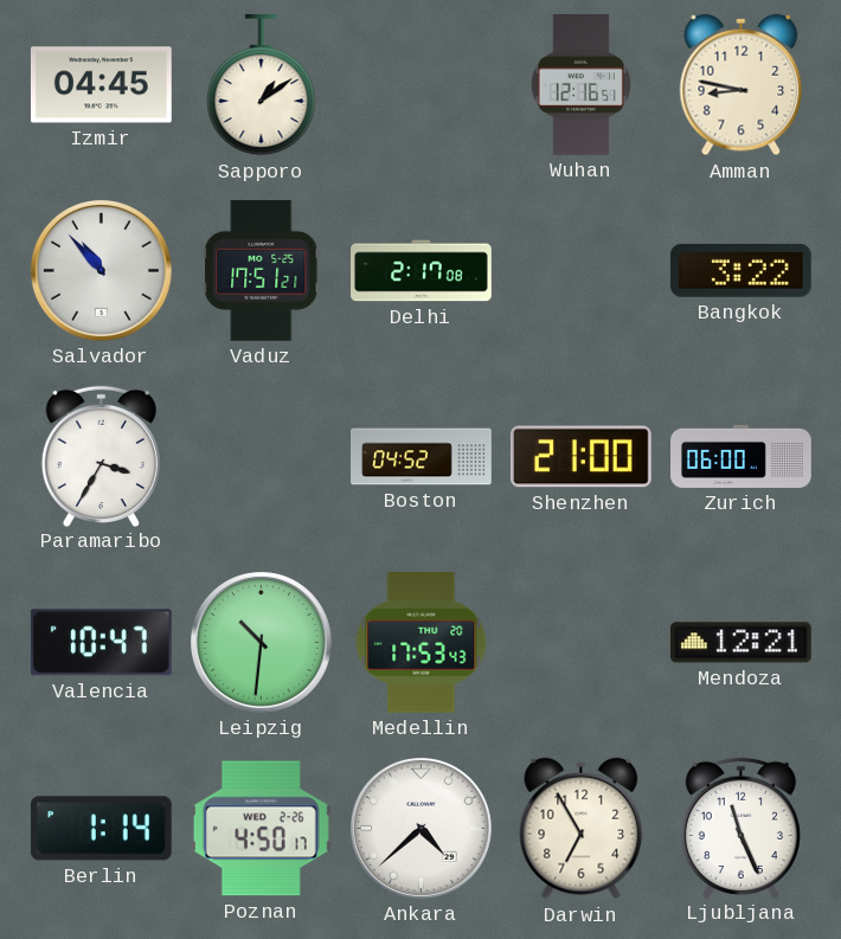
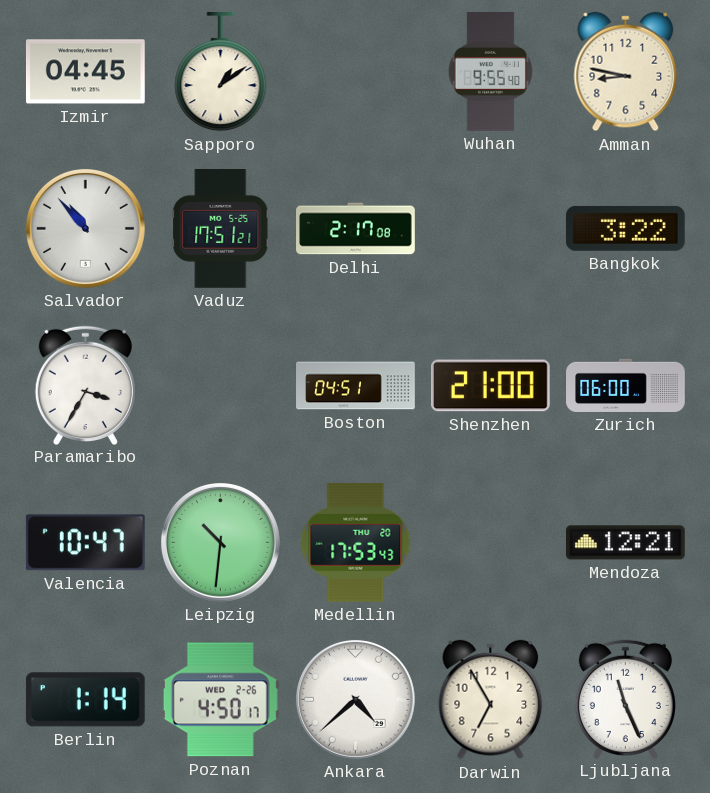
Wuhan: 12:16 -> 9:55 (490, 72)
Boston: 04:52 -> 04:51 (356, 386)
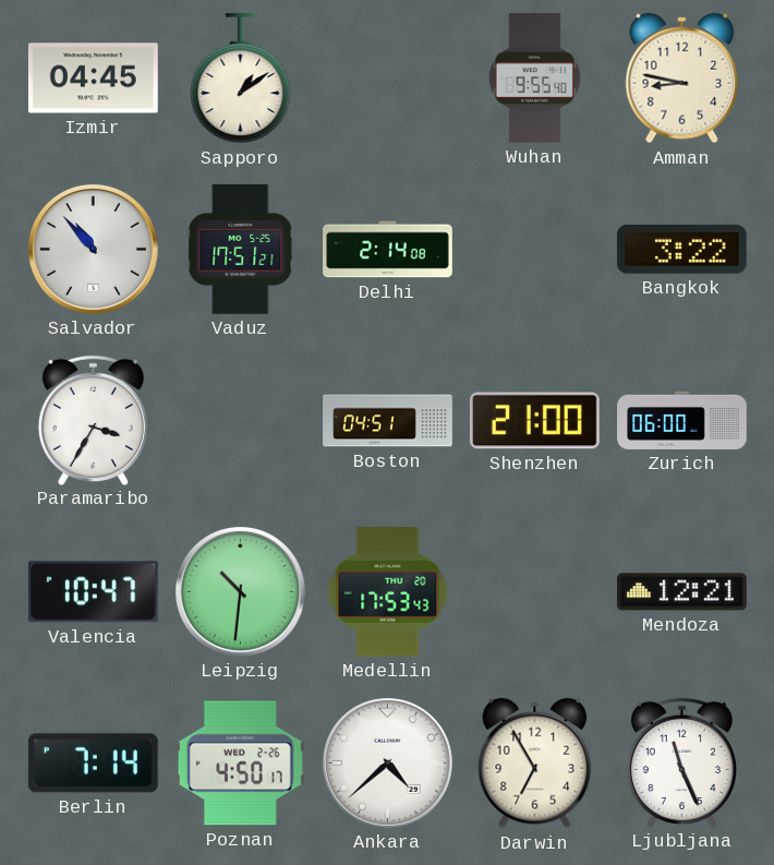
Delhi: 2:17 -> 2:14 (388, 250)
Berlin: 1:14 -> 7:14 (93, 764)
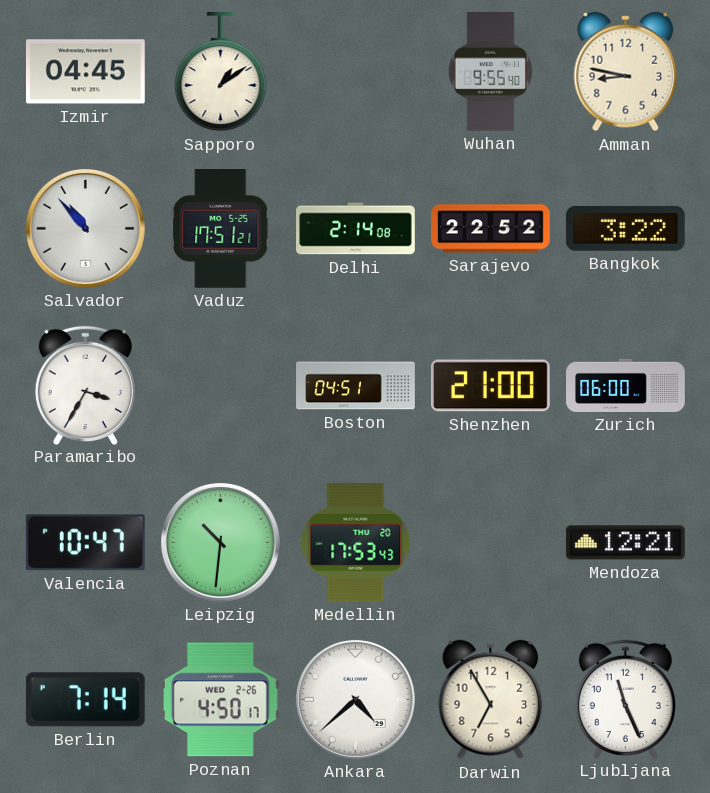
Sarajevo: none -> 22:52 (491, 229)
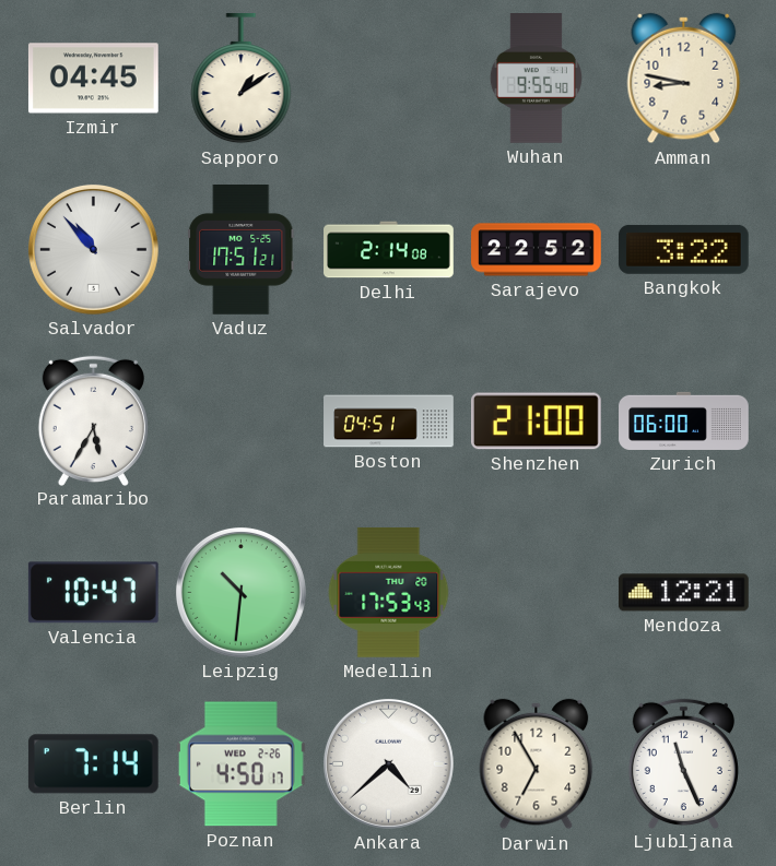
Paramaribo: 3:35 -> 5:35 (93, 420)
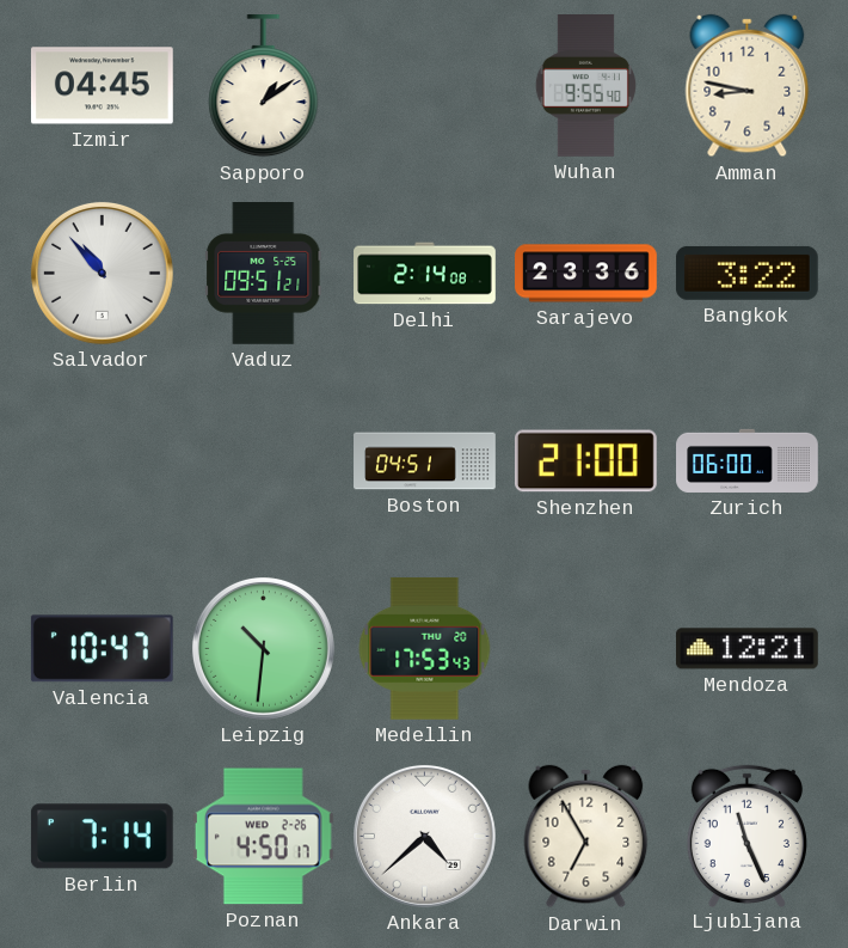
Vaduz: 17:51 -> 09:51 (264, 274)
Sarajevo: 22:52 -> 23:36 (586, 274)
Paramaribo: 5:35 -> none (93, 420)
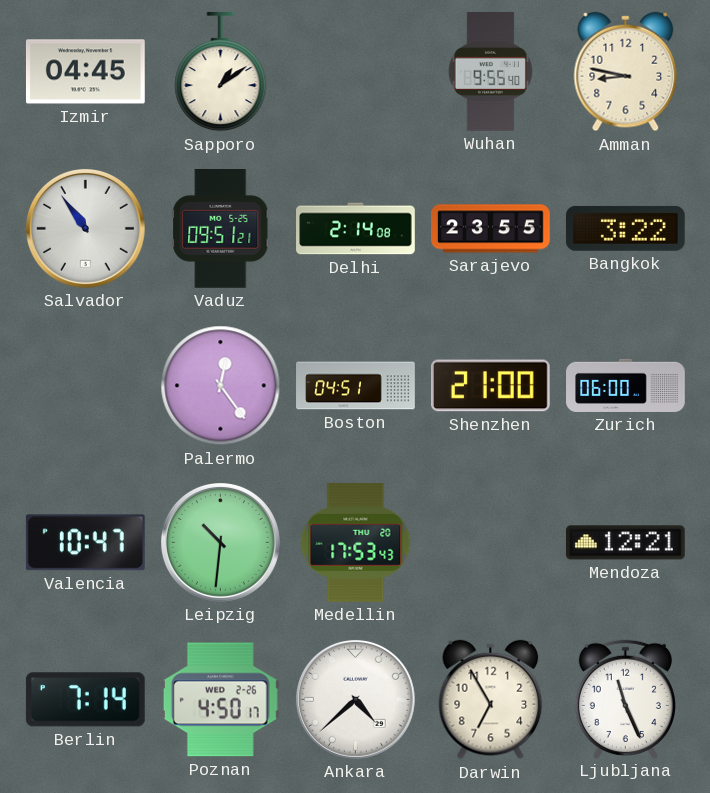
Salvador: 10:53 -> 10:54 (85, 228)
Sarajevo: 23:36 -> 23:55 (491, 229)
Palermo: none -> 12:24 (221, 386)
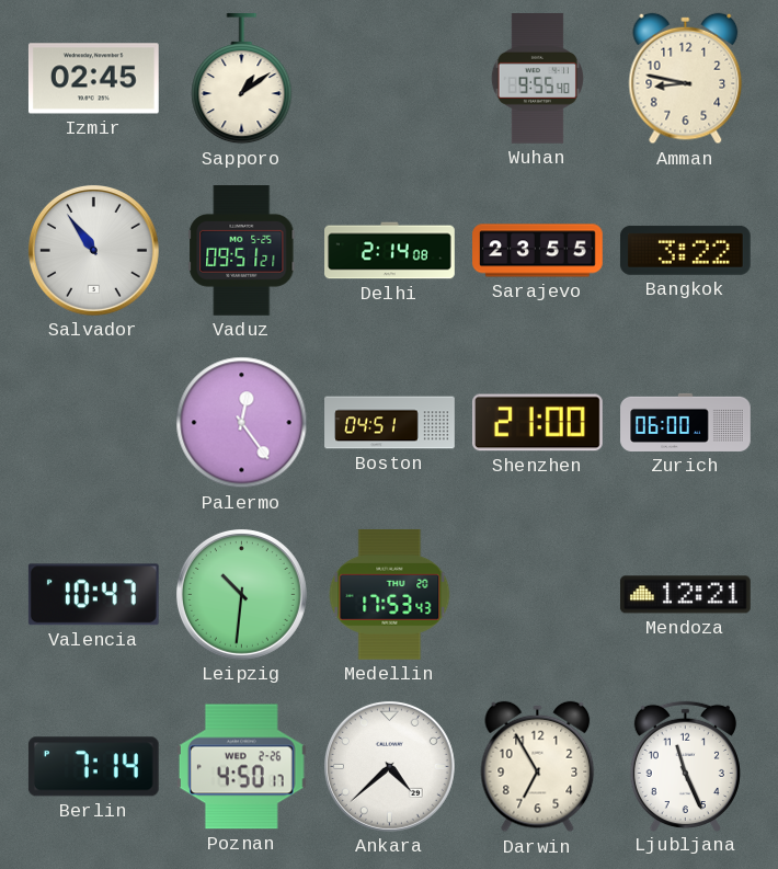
Izmir: 04:45 -> 02:45 (93, 79)
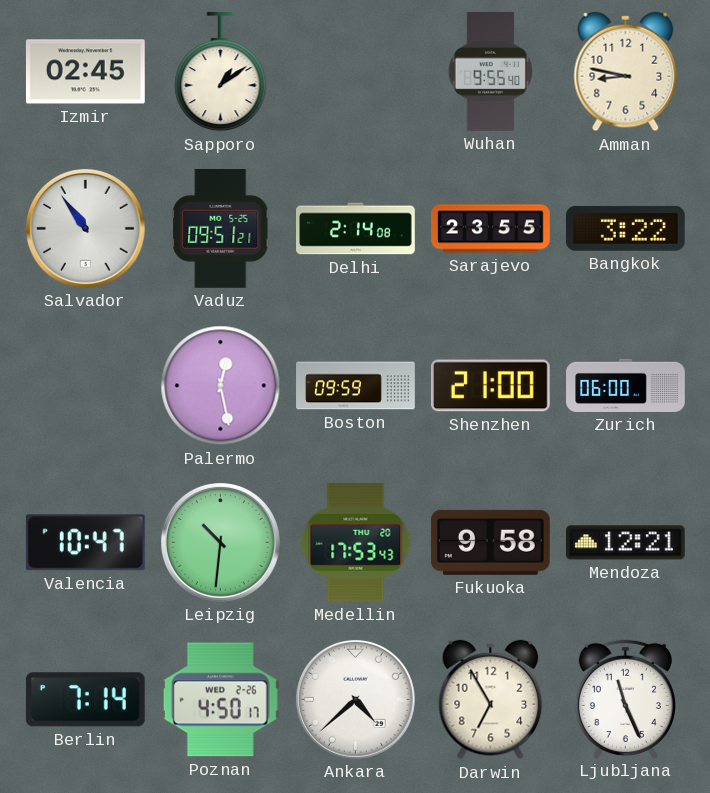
Palermo: 12:24 -> 12:28 (221, 386)
Boston: 04:51 -> 09:59 (356, 386)
Fukuoka: none -> 9:58 (490, 542)
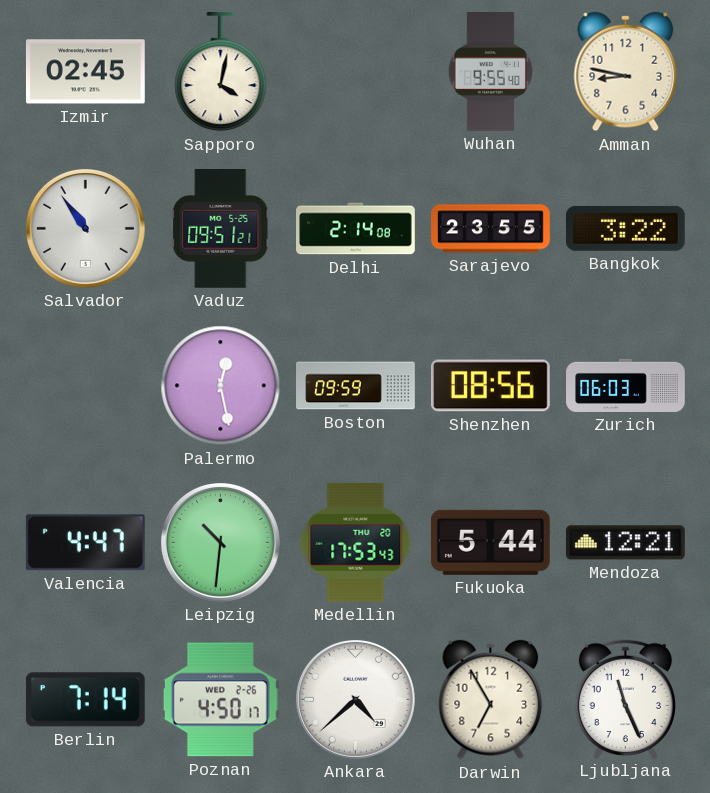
Sapporo: 1:09 -> 4:02 (221, 73)
Shenzhen: 21:00 -> 08:56 (491, 386)
Zurich: 06:00 -> 06:03 (626, 385)
Valencia: 10:47 -> 4:47 (85, 543)
Fukuoka: 9:58 -> 5:44 (490, 542)
